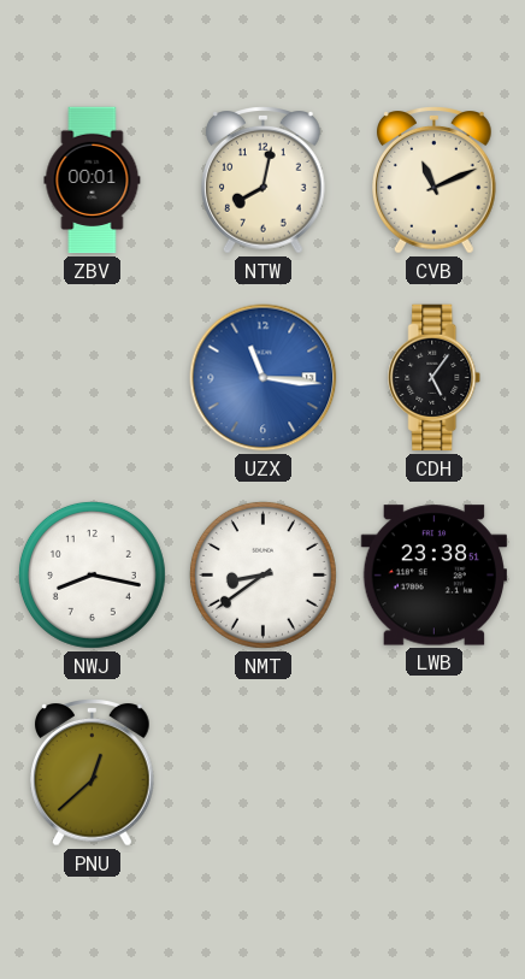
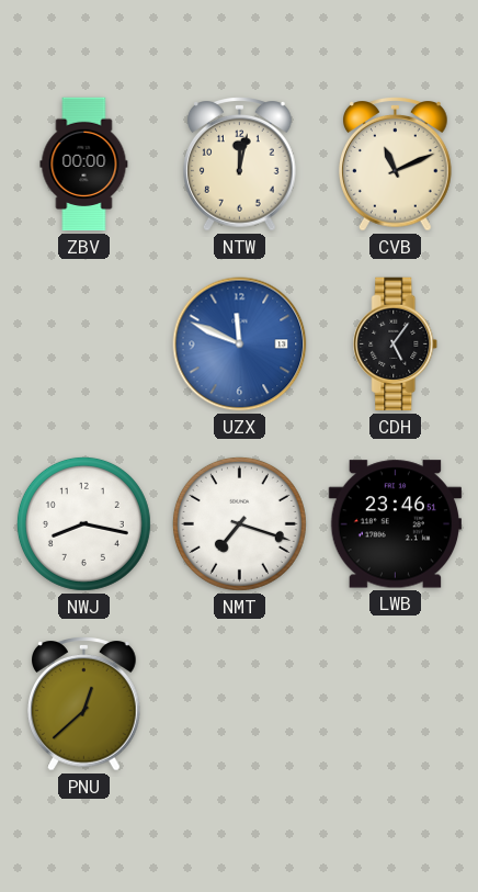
ZBV: 00:01 -> 00:00 (84, 165)
NTW: 8:02 -> 12:02 (240, 165)
UZX: 11:16 -> 11:49 (240, 345)
NMT: 8:39 -> 7:18 (239, 523)
LWB: 23:38 -> 23:46 (395, 524)
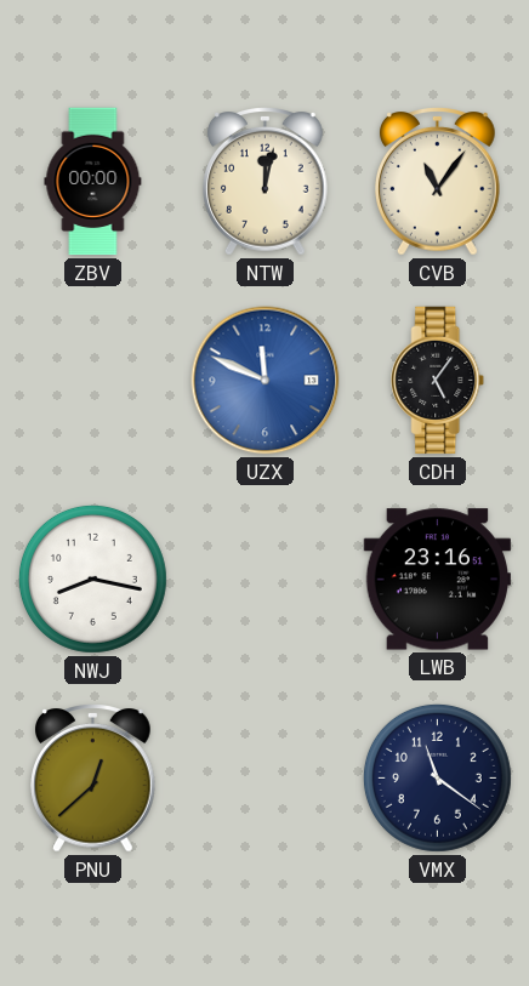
CVB: 11:11 -> 11:06 (438, 182)
NMT: 7:18 -> none (239, 523)
LWB: 23:46 -> 23:16 (437, 580)
VMX: none -> 11:21 (437, 777)
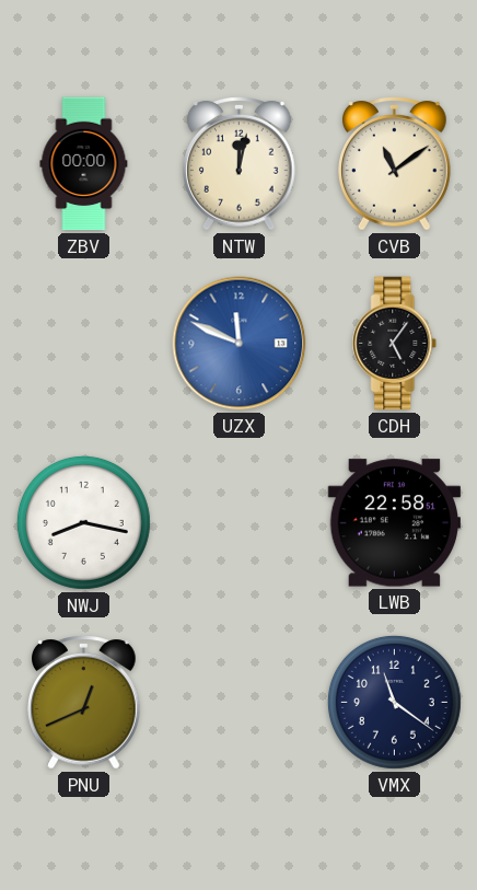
CVB: 11:06 -> 11:09 (395, 164)
LWB: 23:16 -> 22:58 (394, 523)
PNU: 12:38 -> 12:41 (84, 703)
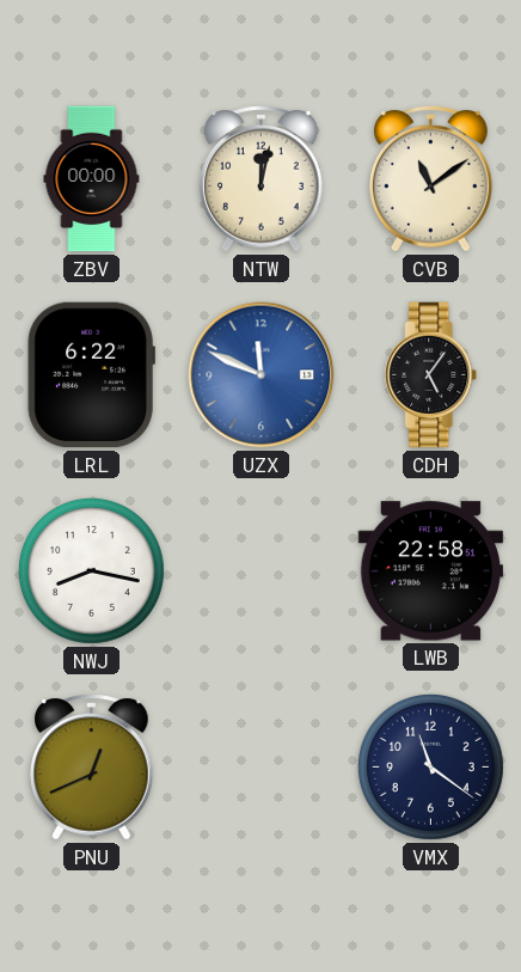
LRL: none -> 6:22 (91, 375)
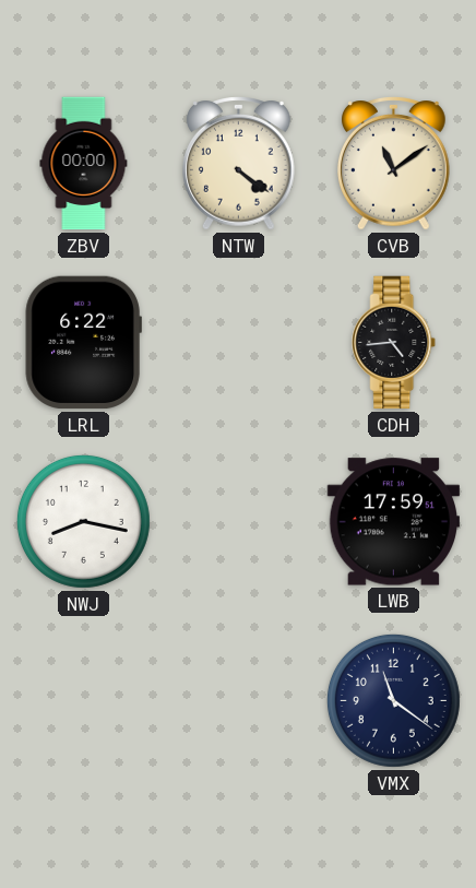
NTW: 12:02 -> 4:21 (239, 164)
UZX: 11:49 -> none (262, 375)
CDH: 5:06 -> 4:44 (394, 343)
LWB: 22:58 -> 17:59 (393, 522)
PNU: 12:41 -> none (92, 768)
